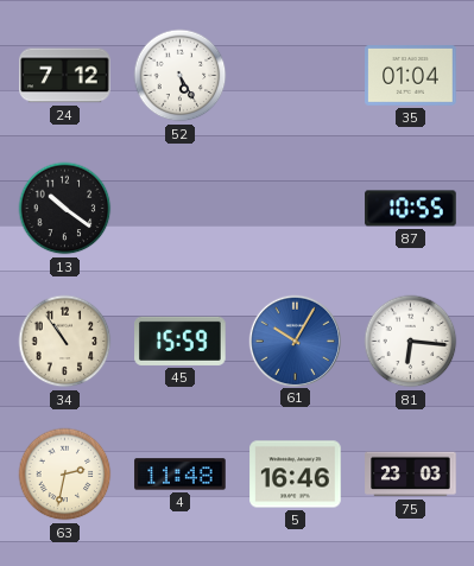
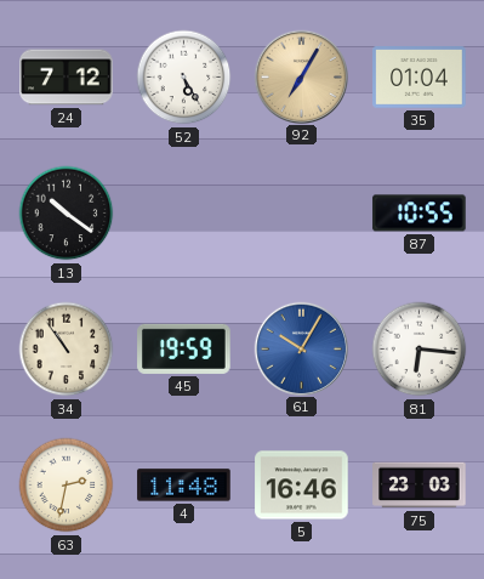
92: none -> 7:05 (301, 76)
45: 15:59 -> 19:59 (184, 348)
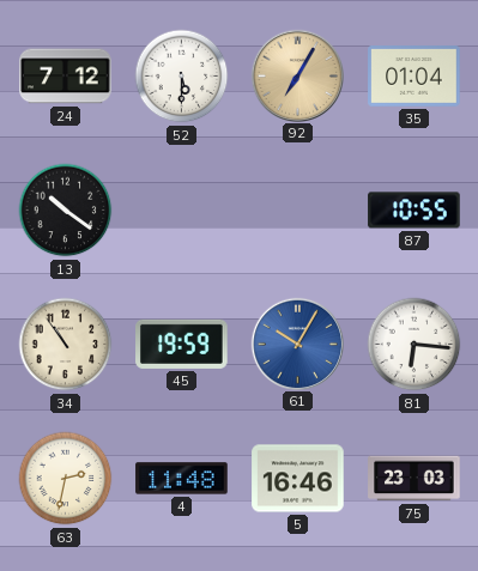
52: 5:25 -> 5:30 (182, 77)
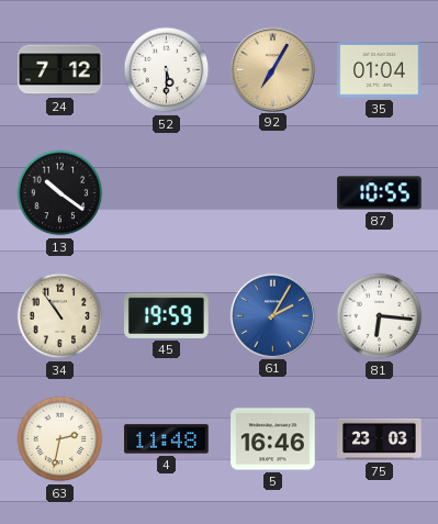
61: 10:05 -> 2:05 (272, 315)
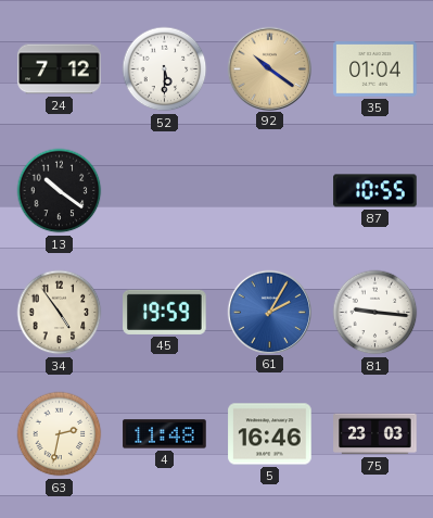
92: 7:05 -> 10:21 (269, 68)
34: 10:54 -> 4:54 (60, 313)
81: 6:16 -> 9:16 (375, 313)
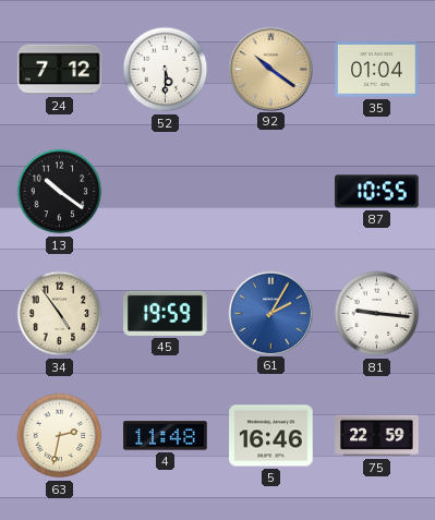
75: 23:03 -> 22:59 (377, 436)
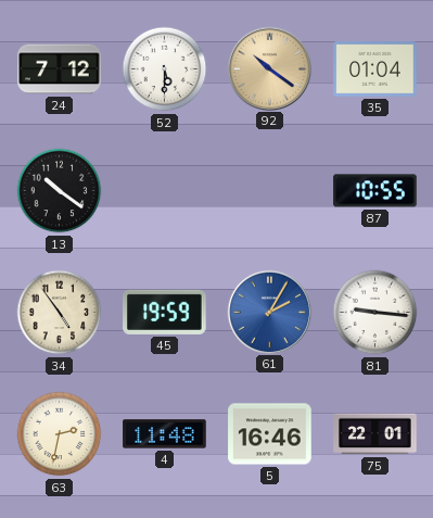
75: 22:59 -> 22:01 (375, 434)
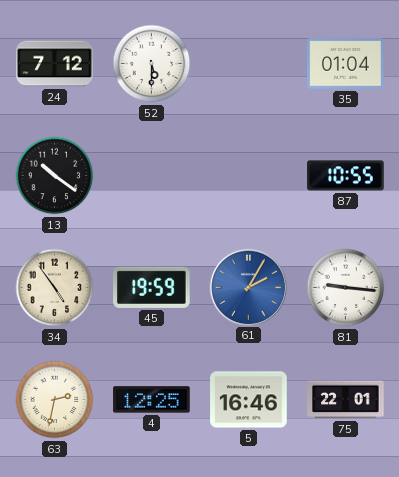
92: 10:21 -> none (269, 68)
4: 11:48 -> 12:25 (152, 400)
